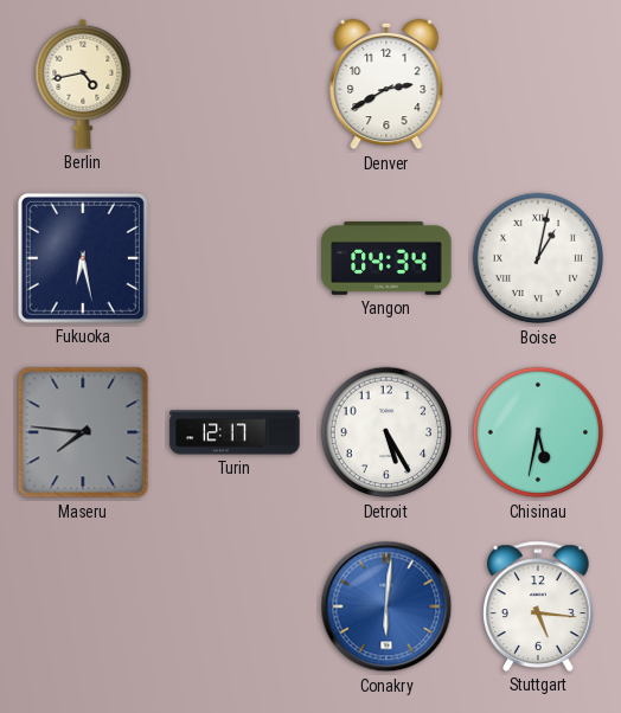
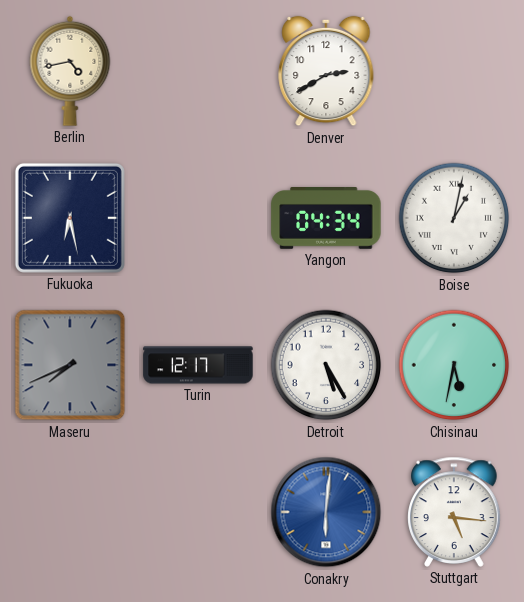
Maseru: 7:46 -> 7:41 (70, 365)
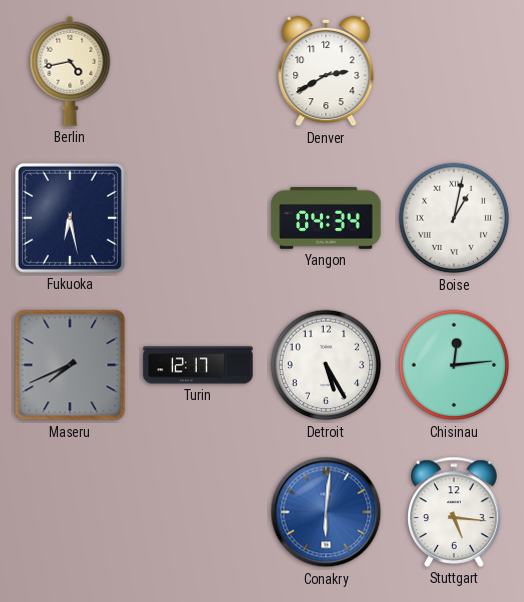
Chisinau: 5:32 -> 12:14 (454, 365)
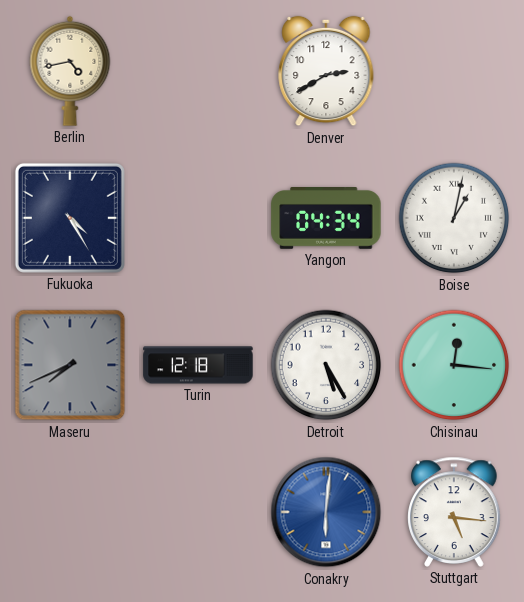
Fukuoka: 6:28 -> 4:25 (70, 218)
Turin: 12:17 -> 12:18 (198, 365)
Chisinau: 12:14 -> 12:16 (454, 365)
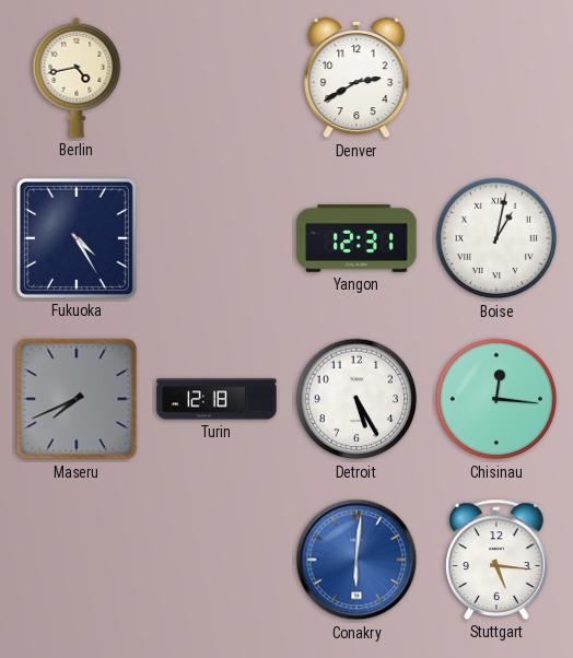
Yangon: 04:34 -> 12:31 (356, 239)
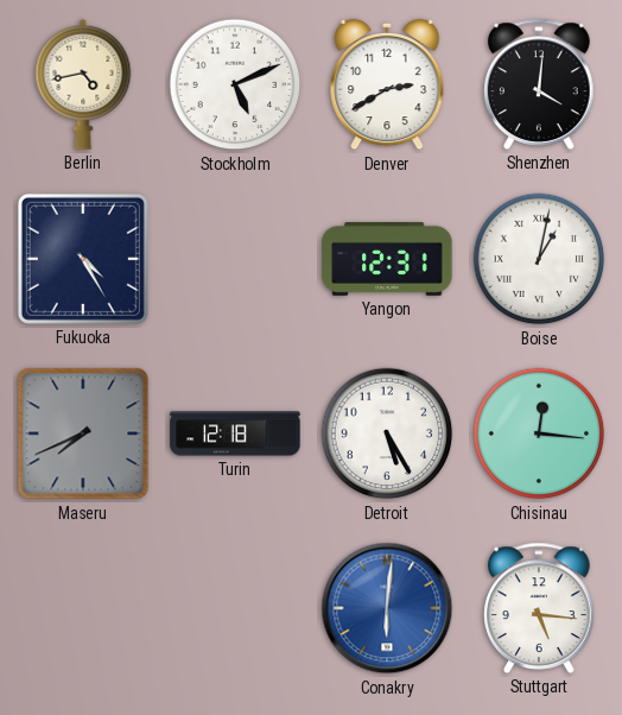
Stockholm: none -> 5:11 (235, 84)
Shenzhen: none -> 4:01 (539, 84)
